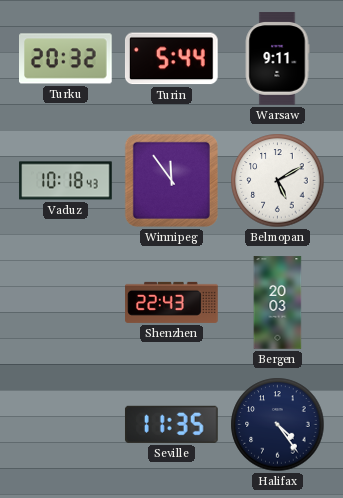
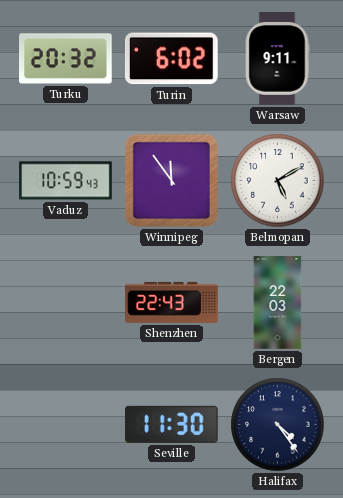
Turin: 5:44 -> 6:02 (171, 59)
Vaduz: 10:18 -> 10:59 (66, 181)
Bergen: 20:03 -> 22:03 (278, 303)
Seville: 11:35 -> 11:30 (171, 424)
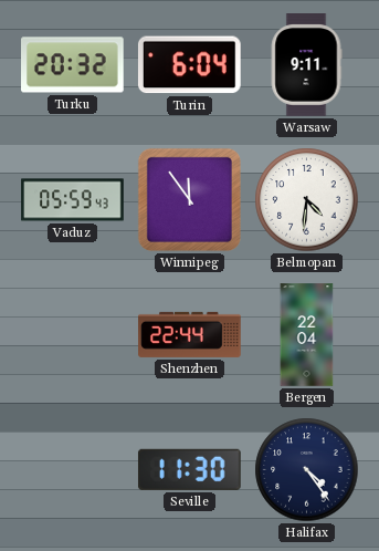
Turin: 6:02 -> 6:04 (189, 65)
Vaduz: 10:59 -> 05:59 (73, 200)
Belmopan: 5:10 -> 4:31 (307, 200)
Shenzhen: 22:43 -> 22:44 (190, 334)
Bergen: 22:03 -> 22:04 (307, 335)
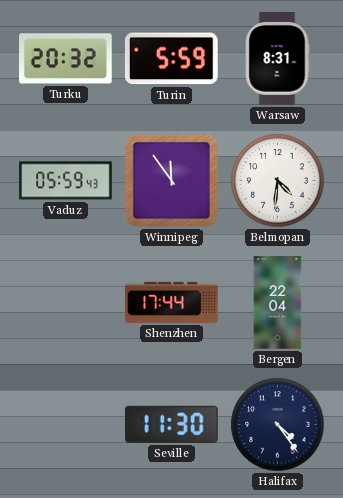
Turin: 6:04 -> 5:59 (171, 59)
Warsaw: 9:11 -> 8:31 (277, 59)
Shenzhen: 22:44 -> 17:44 (172, 302)
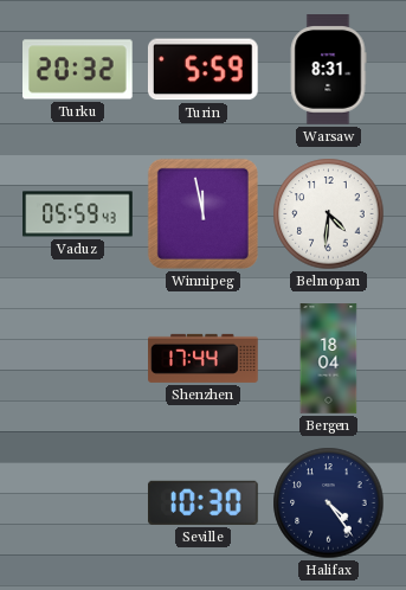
Winnipeg: 11:54 -> 11:58 (202, 213)
Bergen: 22:04 -> 18:04 (329, 359)
Seville: 11:30 -> 10:30 (202, 502)
